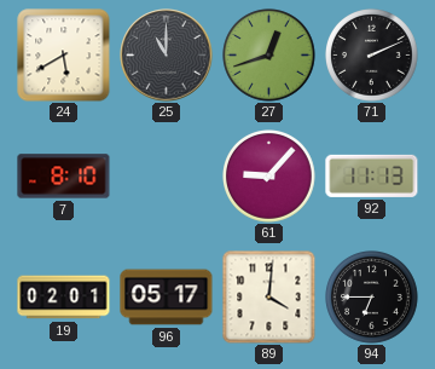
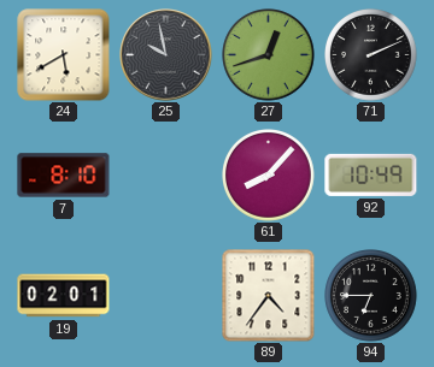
25: 11:00 -> 9:58 (166, 55)
61: 9:07 -> 8:07 (269, 176)
92: 11:13 -> 10:49 (371, 174)
96: 05:17 -> none (167, 298)
89: 4:01 -> 4:36 (268, 295)
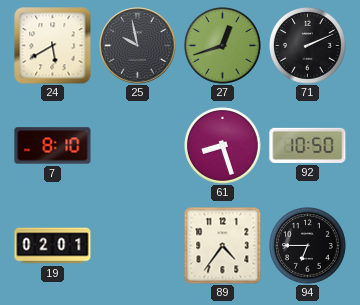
61: 8:07 -> 8:27 (223, 146)
92: 10:49 -> 10:50 (308, 145)
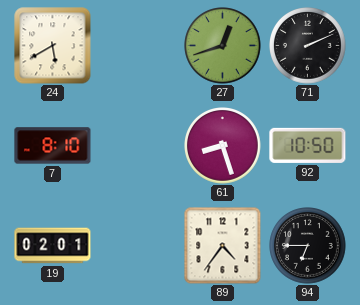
25: 9:58 -> none (138, 46)
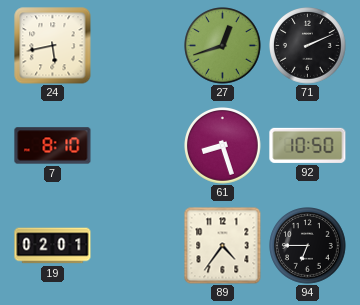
24: 5:40 -> 5:43 (53, 46)
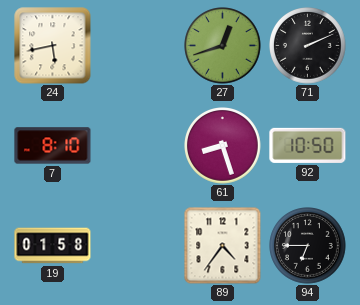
19: 02:01 -> 01:58 (53, 246)
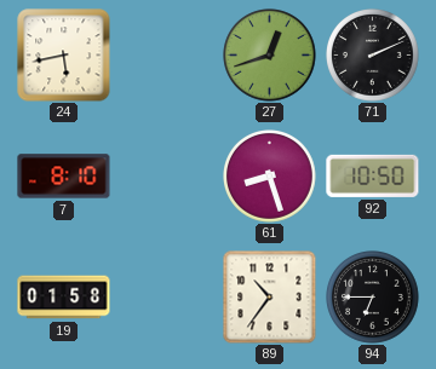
89: 4:36 -> 10:36 (269, 296)
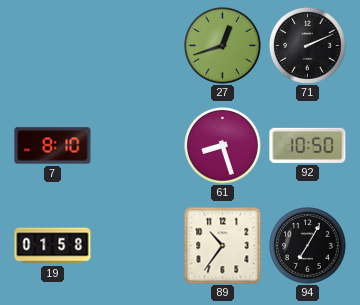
24: 5:43 -> none (64, 56)
94: 6:45 -> 7:05 (308, 246)
